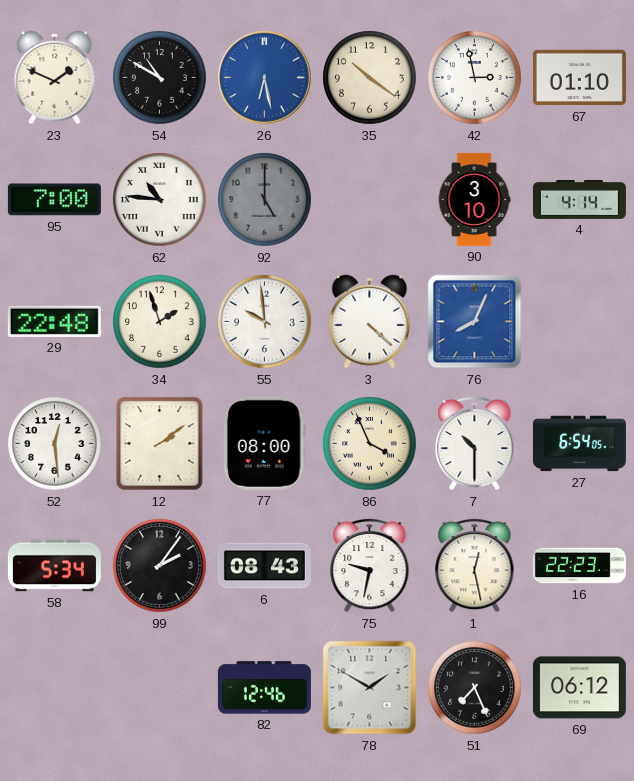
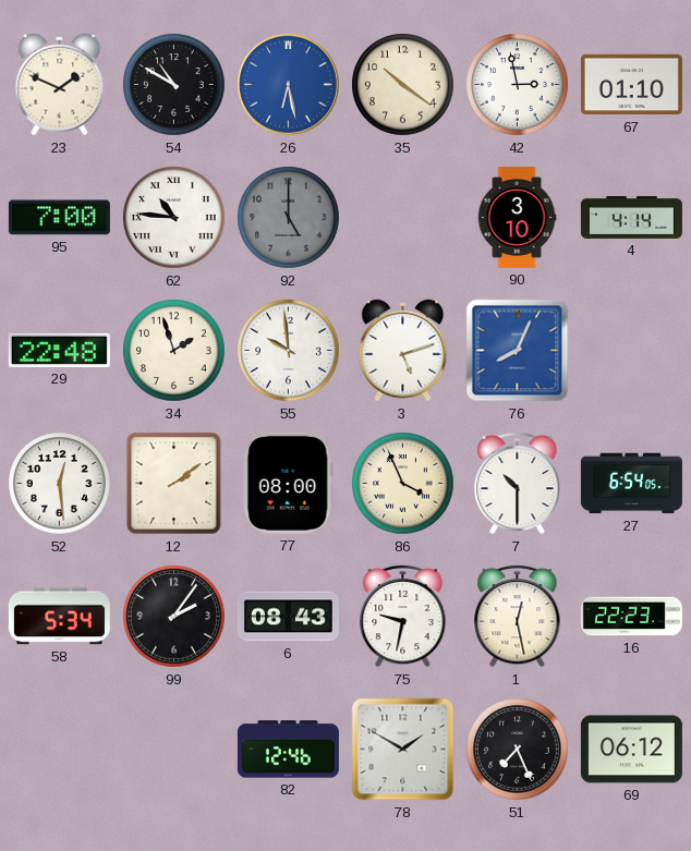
3: 4:22 -> 5:12 (403, 351)
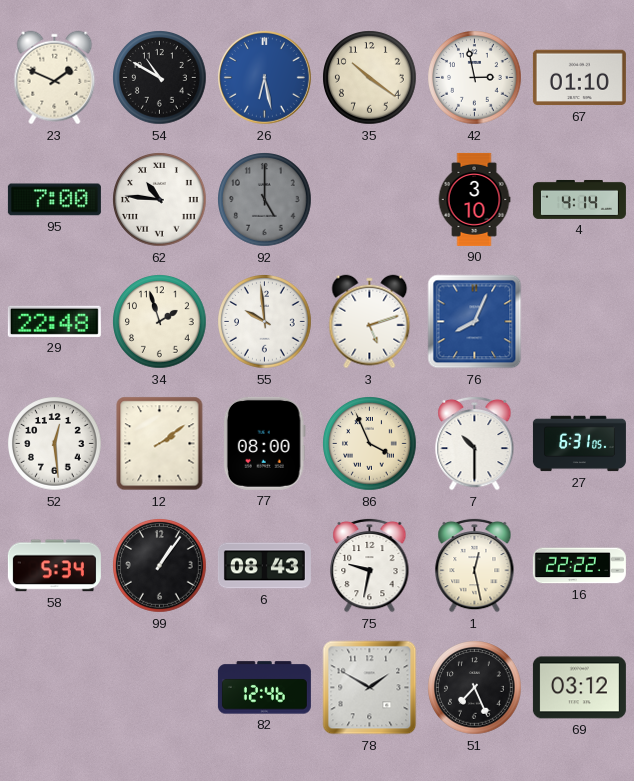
27: 6:54 -> 6:31 (579, 444)
99: 2:06 -> 1:06 (160, 566)
16: 22:23 -> 22:22 (579, 566)
69: 06:12 -> 03:12 (579, 688)
